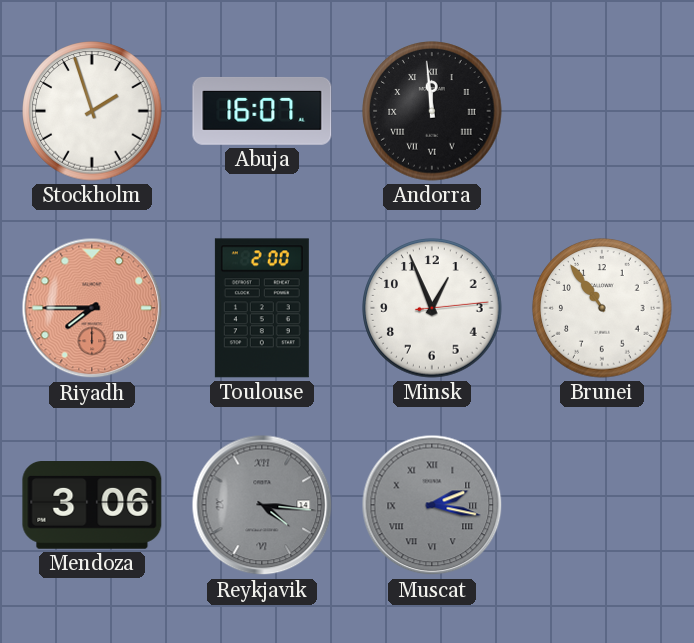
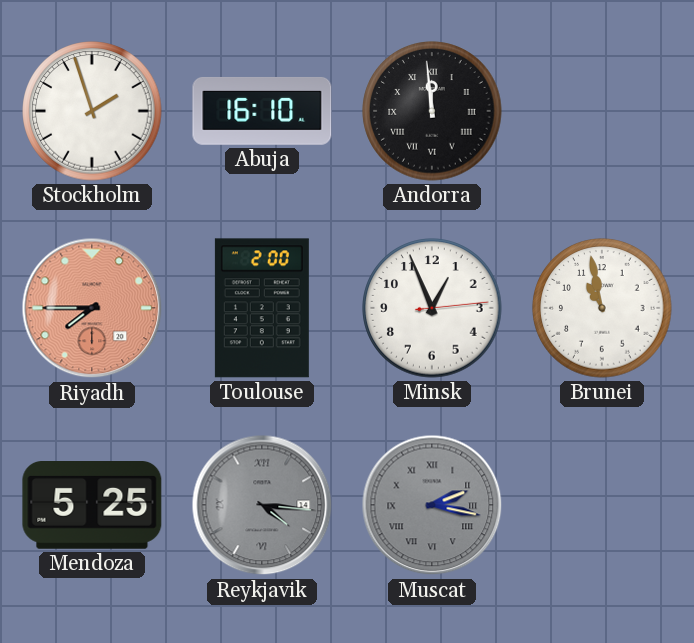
Abuja: 16:07 -> 16:10 (262, 111)
Brunei: 10:54 -> 10:58 (602, 308)
Mendoza: 3:06 -> 5:25 (92, 506)
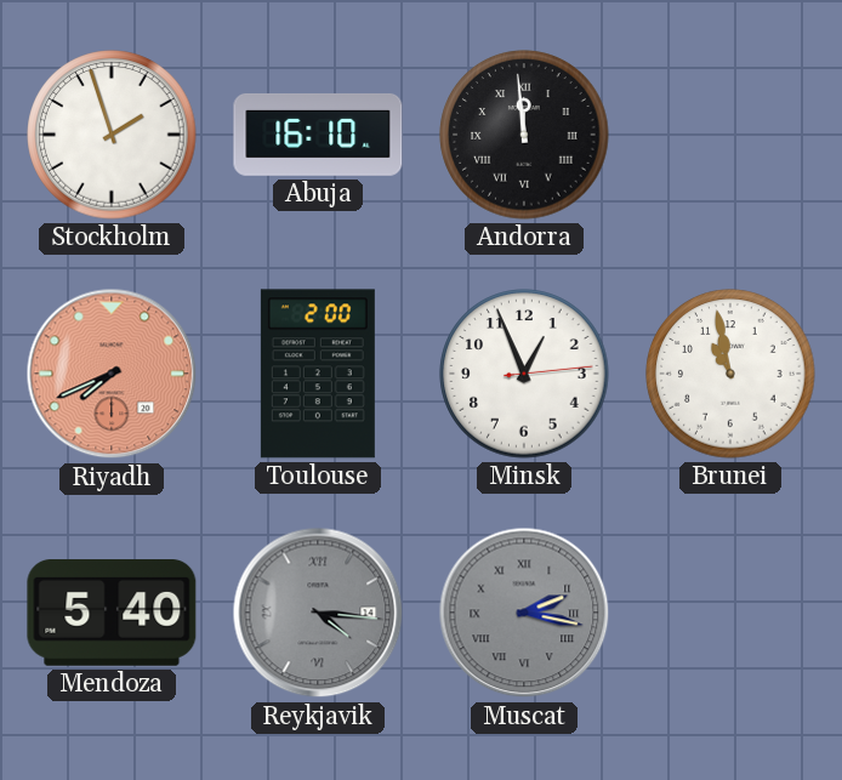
Riyadh: 7:45 -> 7:41 (112, 374)
Mendoza: 5:25 -> 5:40 (112, 614)
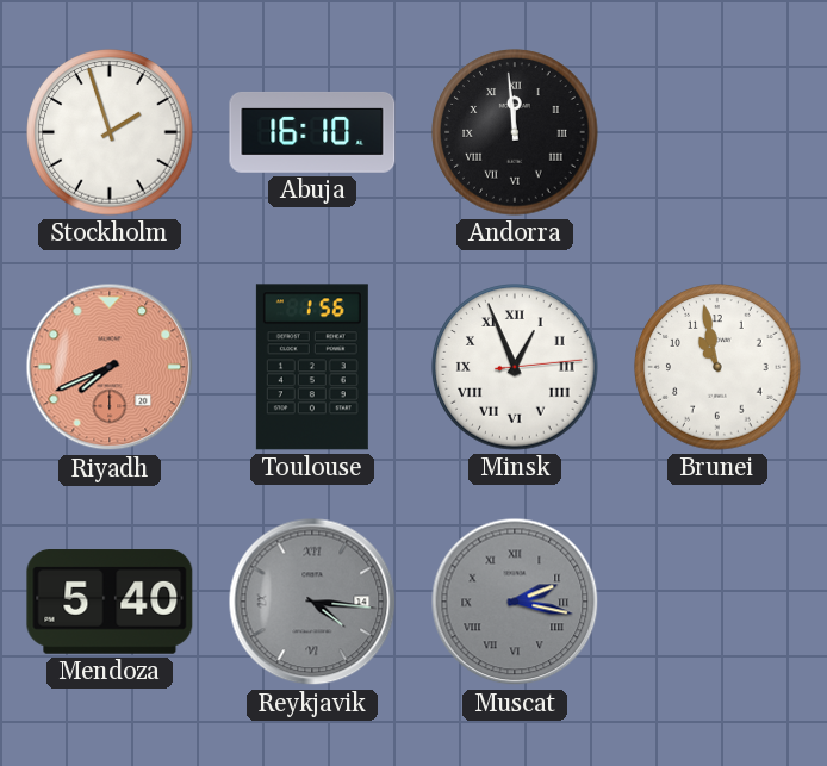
Toulouse: 2:00 -> 1:56 (312, 367)
Minsk numerals: Arabic -> Roman (515, 367)
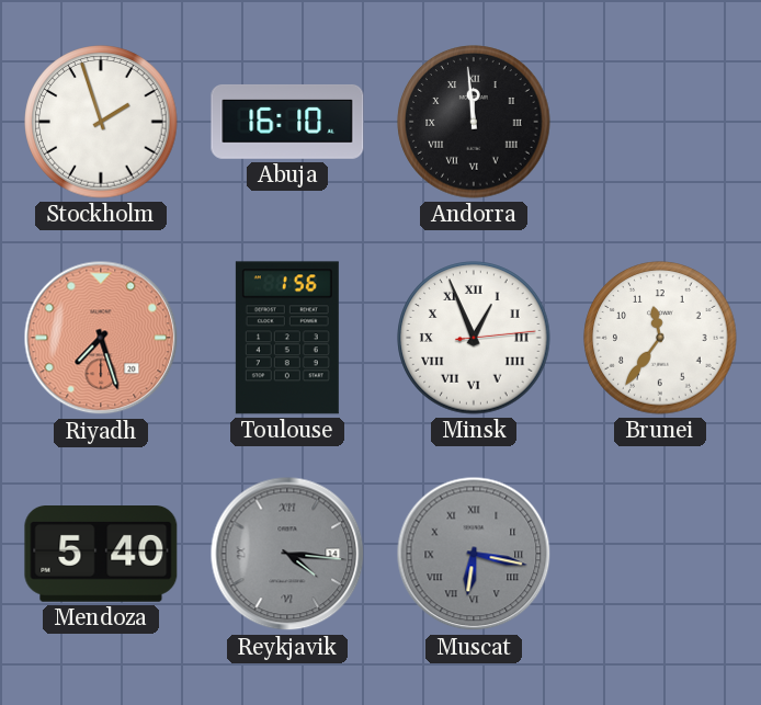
Riyadh: 7:41 -> 7:27 (101, 338)
Brunei: 10:58 -> 11:36 (660, 338)
Muscat: 2:17 -> 6:17 (474, 554)
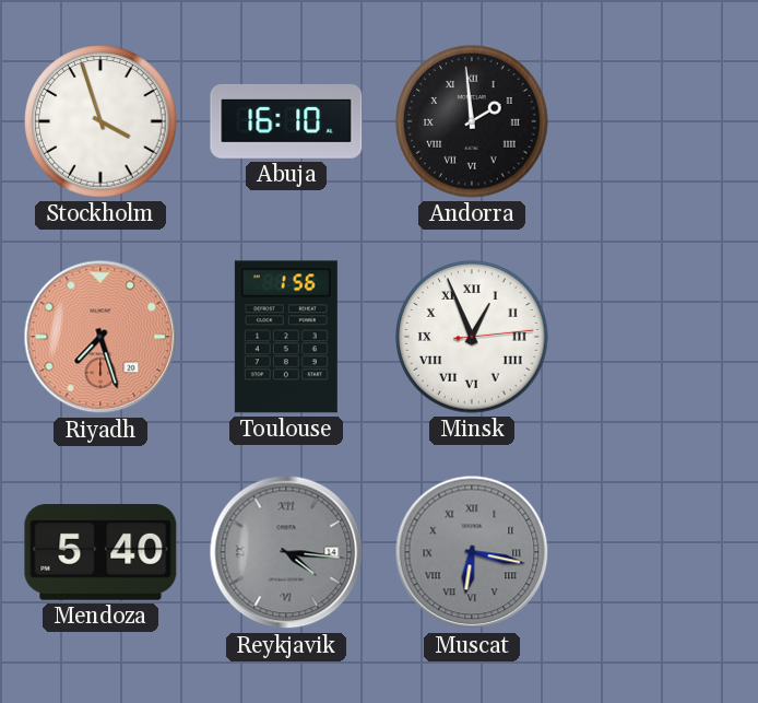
Stockholm: 1:57 -> 3:57 (100, 121)
Andorra: 11:59 -> 1:59 (472, 121)
Brunei: 11:36 -> none (660, 338)
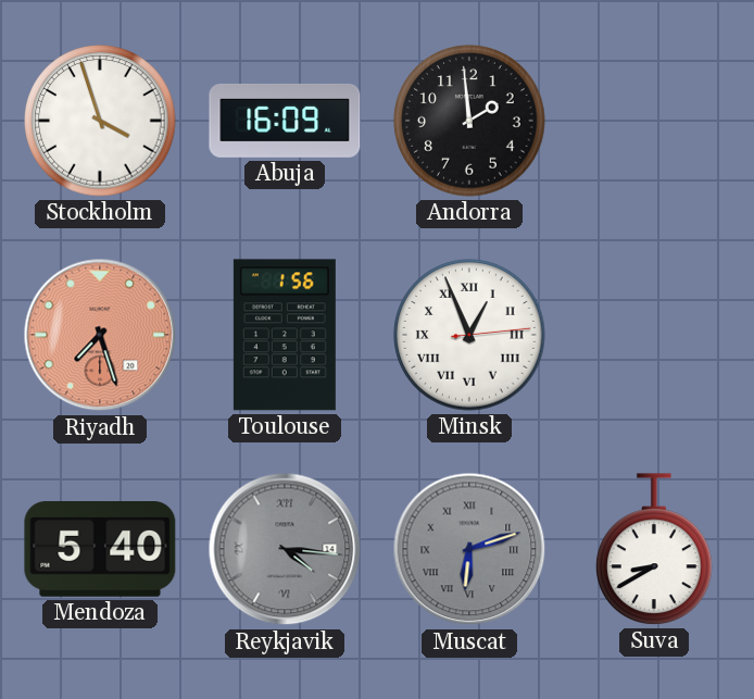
Abuja: 16:10 -> 16:09 (285, 121)
Andorra numerals: Roman -> Arabic (469, 121)
Muscat: 6:17 -> 6:12 (469, 549)
Suva: none -> 8:40 (654, 549)
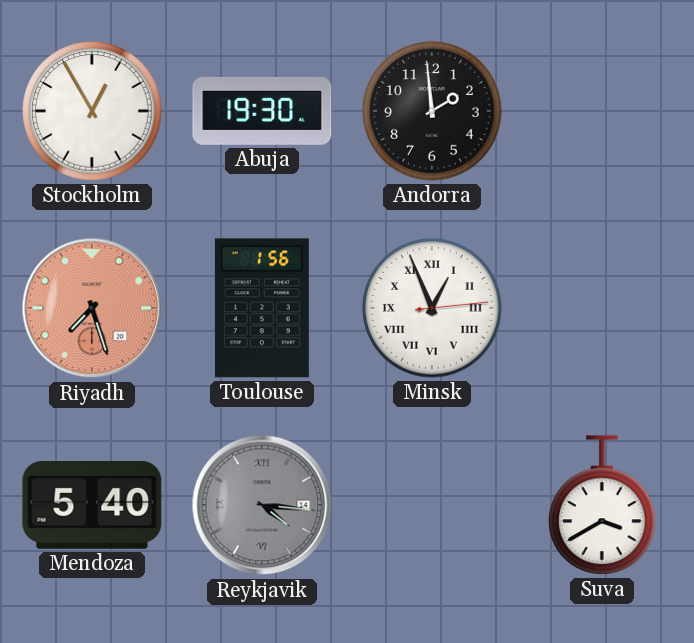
Stockholm: 3:57 -> 12:55 (92, 111)
Abuja: 16:09 -> 19:30 (262, 111)
Muscat: 6:12 -> none (469, 549)
Suva: 8:40 -> 3:40 (602, 505)
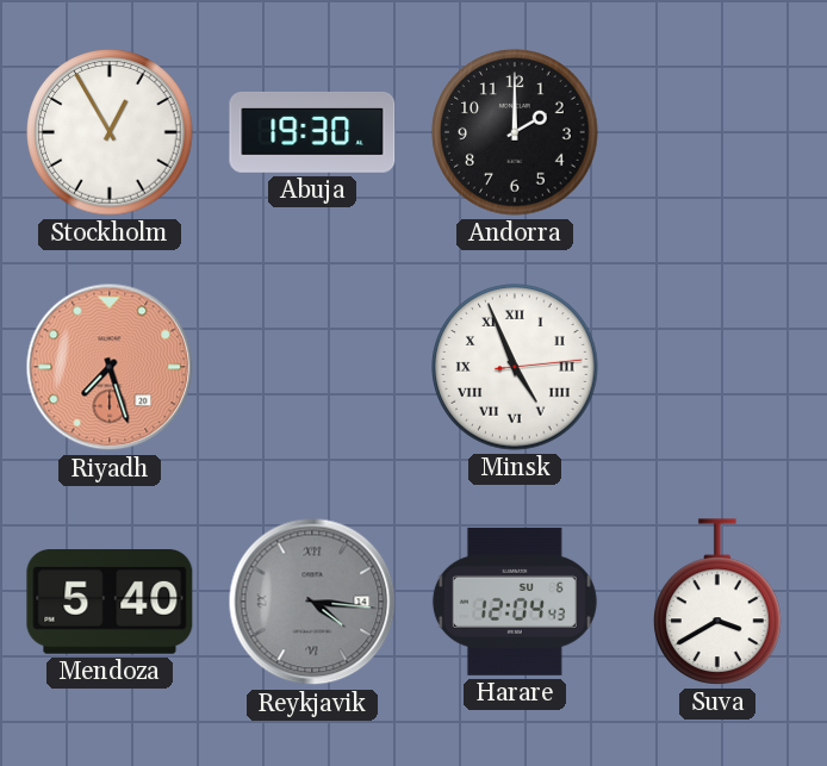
Andorra: 1:59 -> 2:00 (515, 132)
Toulouse: 1:56 -> none (262, 308)
Minsk: 12:56 -> 4:56 (515, 367)
Harare: none -> 12:04 (515, 602)
